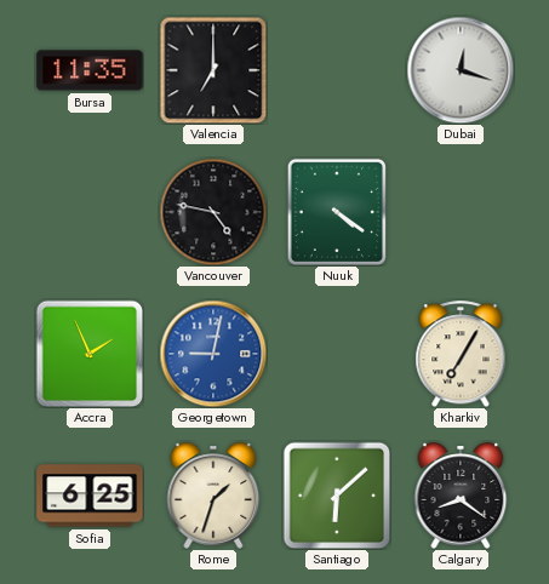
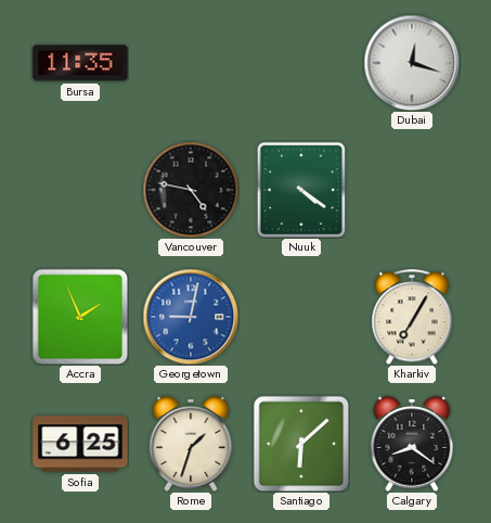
Valencia: 7:00 -> none (213, 70)
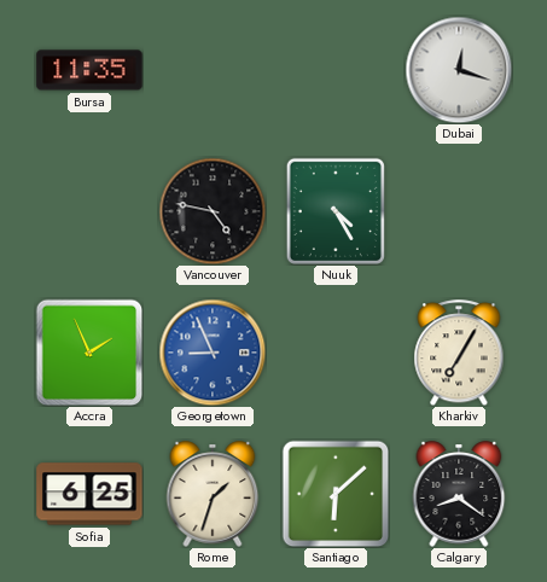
Nuuk: 4:21 -> 4:25 (336, 211)
Georgetown: 9:02 -> 8:56 (213, 353)
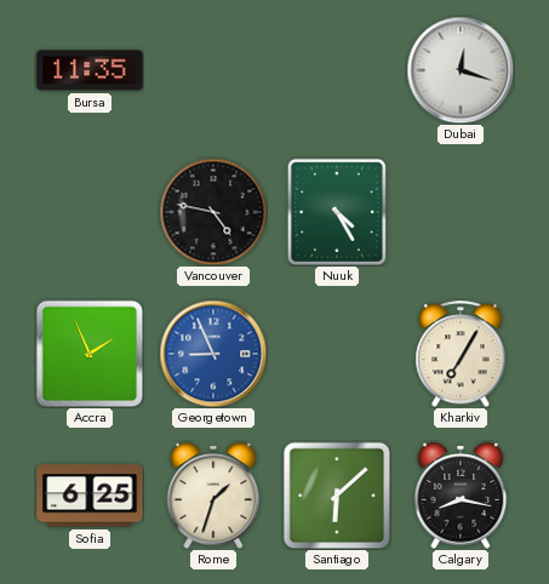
Calgary: 8:21 -> 8:17 (461, 496)
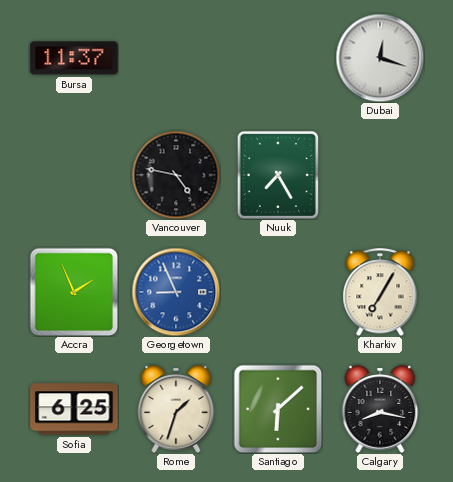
Bursa: 11:35 -> 11:37 (74, 58)
Nuuk: 4:25 -> 7:25 (278, 175)
